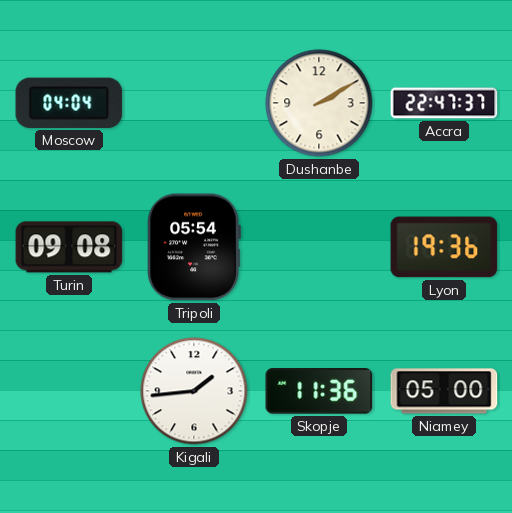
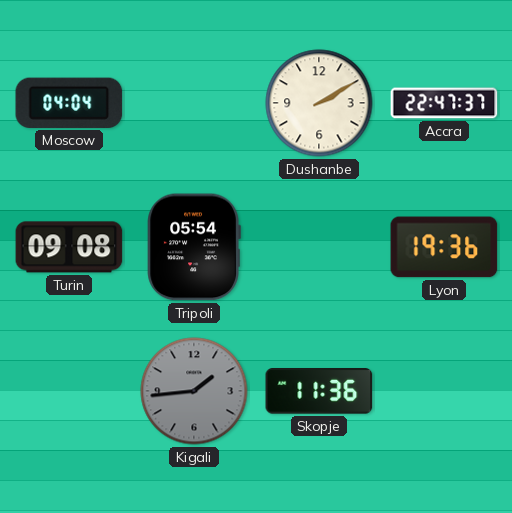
Kigali dial: white -> grey (194, 391)
Niamey: 05:00 -> none (444, 391)
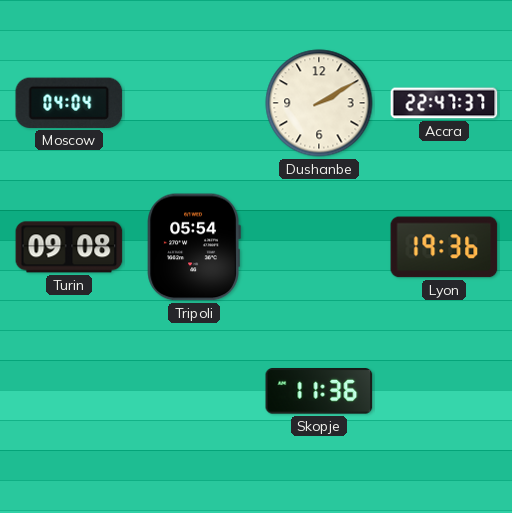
Kigali: 1:44 -> none (194, 391)
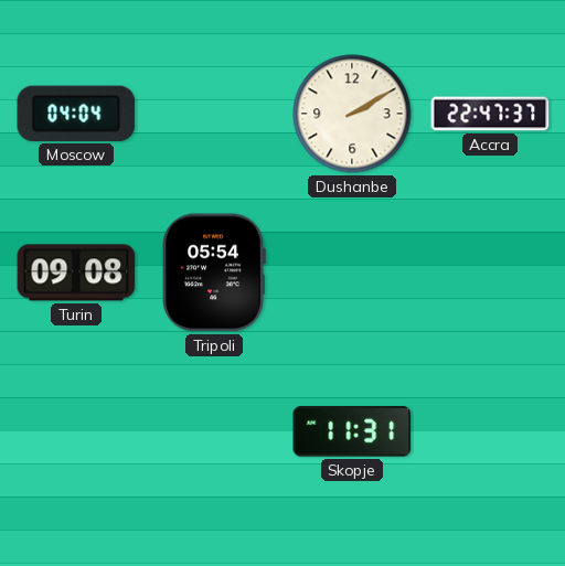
Lyon: 19:36 -> none (444, 247)
Skopje: 11:36 -> 11:31 (352, 431)
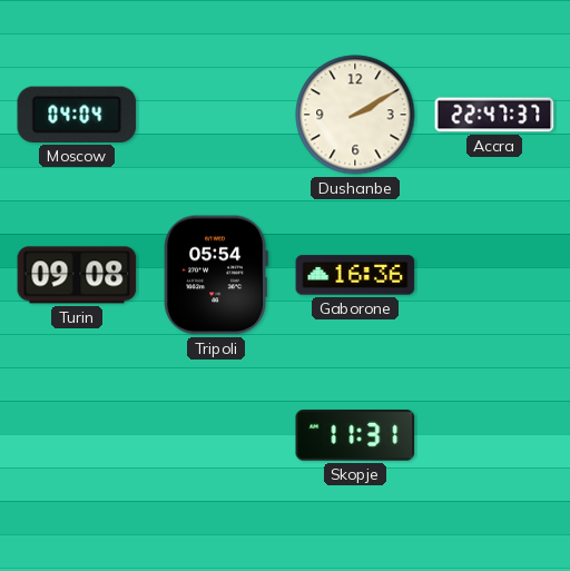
Gaborone: none -> 16:36 (355, 275)
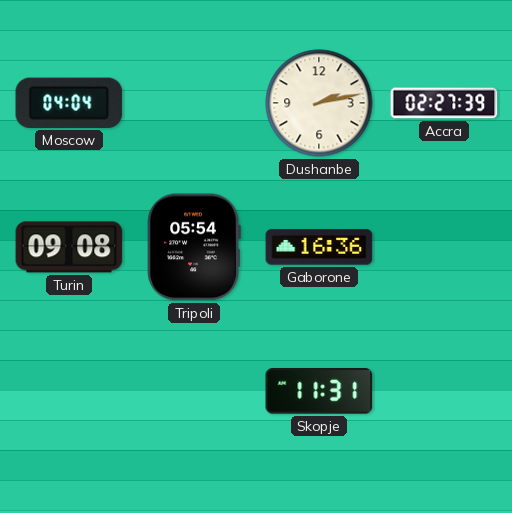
Dushanbe: 2:10 -> 2:13 (319, 103)
Accra: 22:47 -> 02:27 (444, 103)
